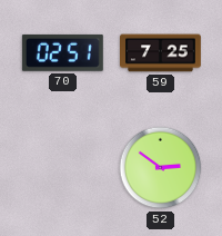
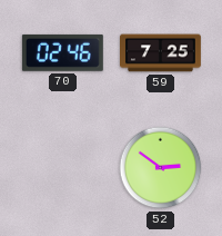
70: 02:51 -> 02:46 (62, 52)
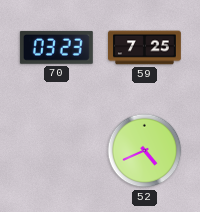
70: 02:46 -> 03:23 (56, 47)
52: 2:51 -> 4:41 (145, 151)
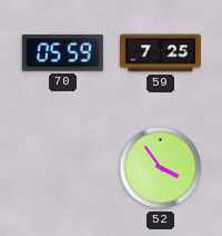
70: 03:23 -> 05:59 (62, 52)
52: 4:41 -> 3:54 (161, 168)
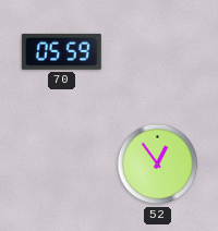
59: 7:25 -> none (161, 53)
52: 3:54 -> 12:54 (158, 165)
